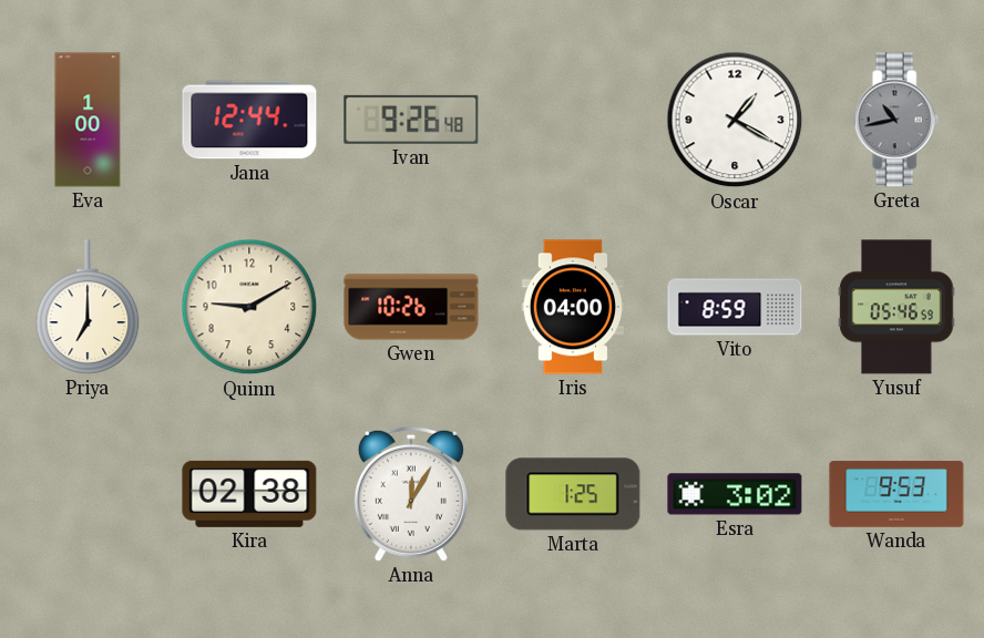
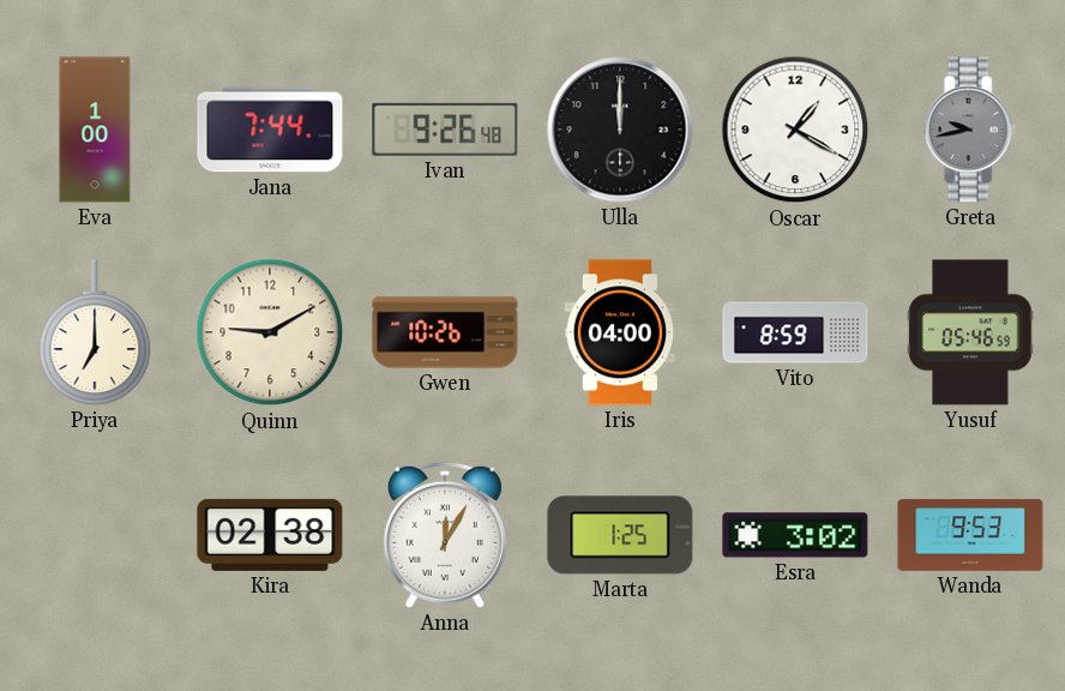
Jana: 12:44 -> 7:44 (270, 130)
Ulla: none -> 12:00 (620, 130)
Greta: 10:43 -> 9:43 (970, 130)
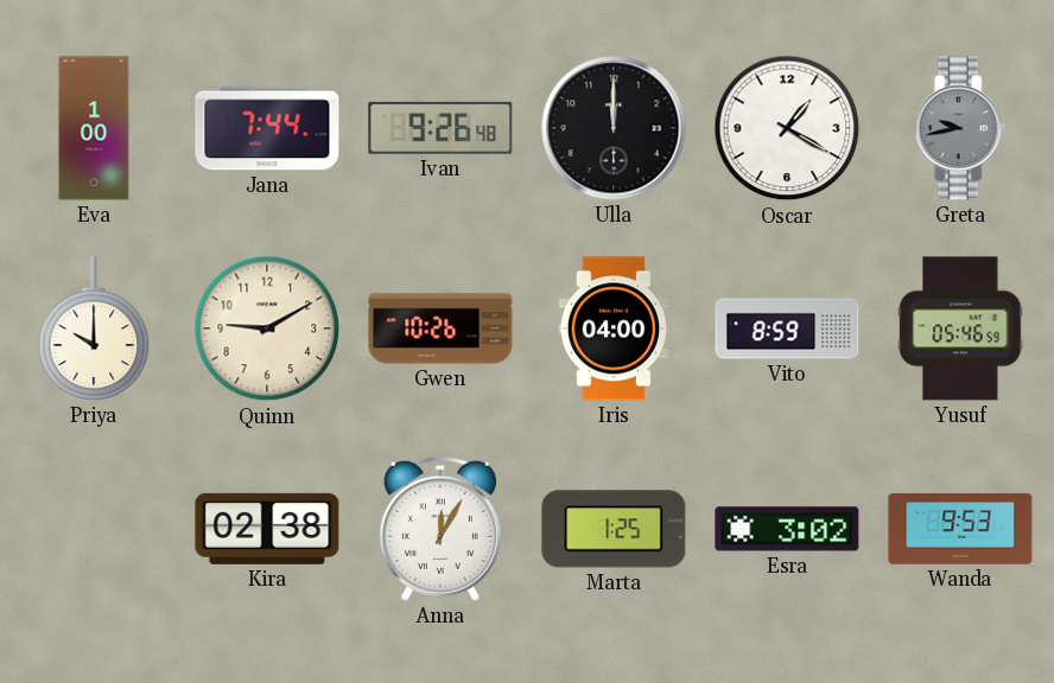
Priya: 7:00 -> 10:00 (94, 328)
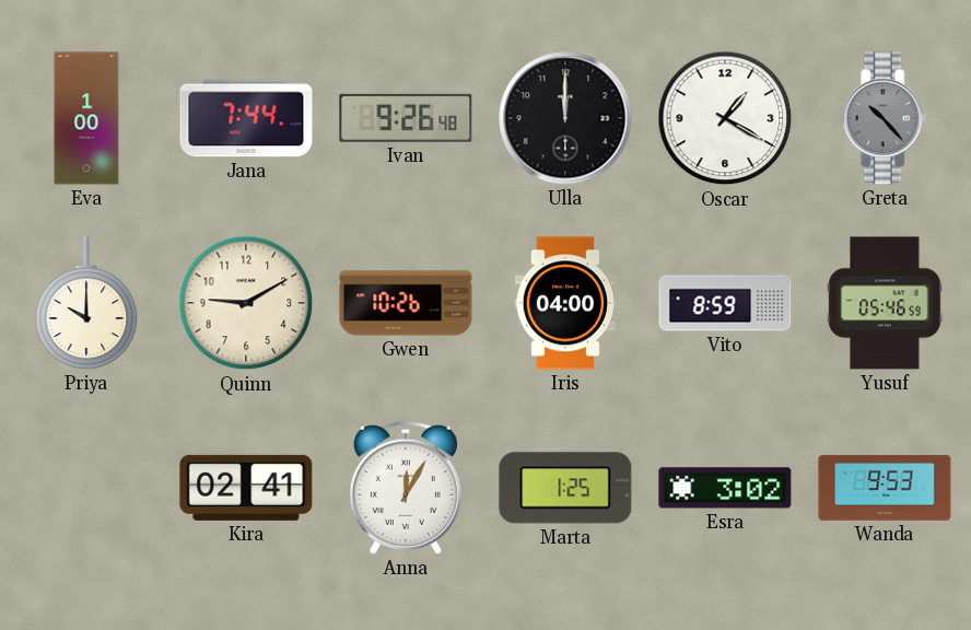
Greta: 9:43 -> 10:23 (885, 118)
Kira: 02:38 -> 02:41 (246, 488)
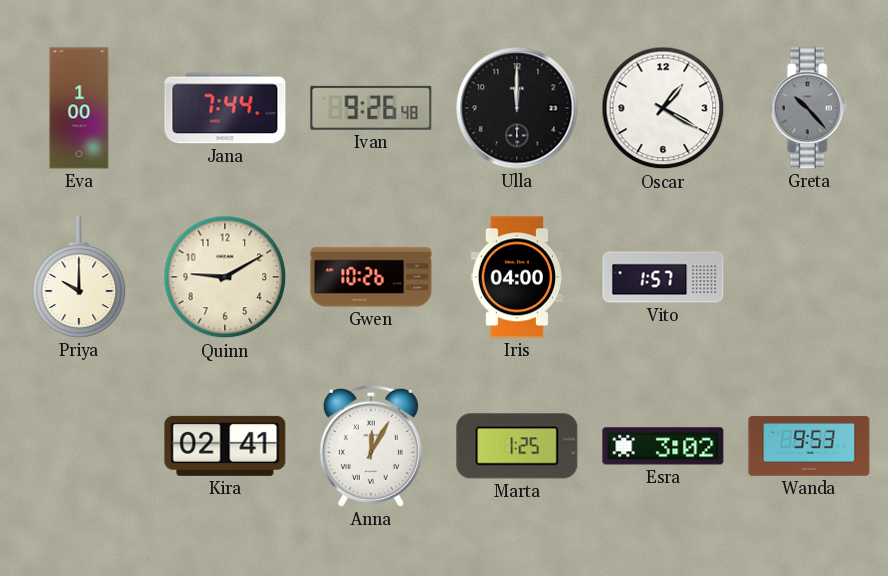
Vito: 8:59 -> 1:57 (663, 277)
Yusuf: 05:46 -> none (885, 303)
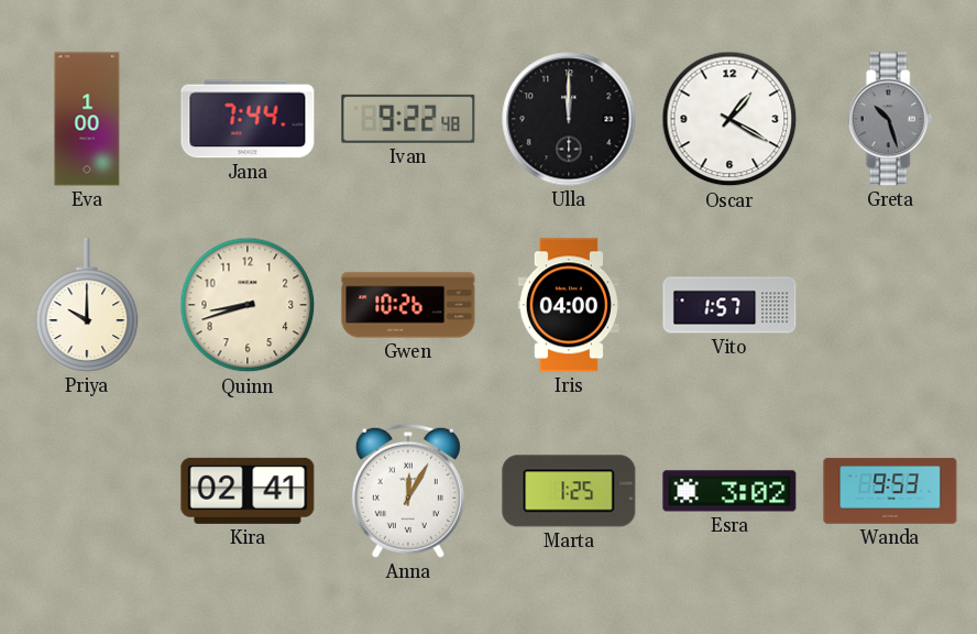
Ivan: 9:26 -> 9:22 (408, 119)
Greta: 10:23 -> 10:27 (890, 119)
Quinn: 9:10 -> 8:42 (248, 305)
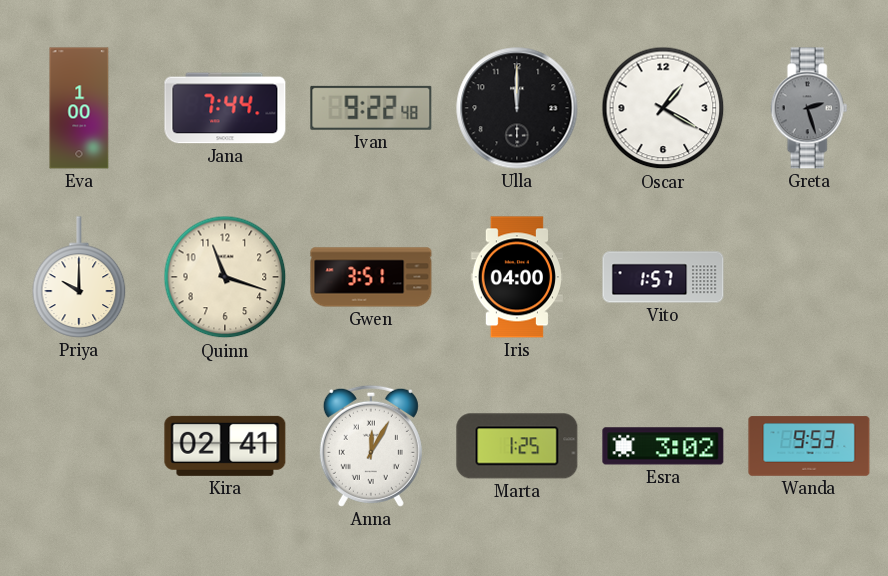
Greta: 10:27 -> 2:27 (809, 108)
Quinn: 8:42 -> 11:18 (225, 277)
Gwen: 10:26 -> 3:51 (371, 277)
